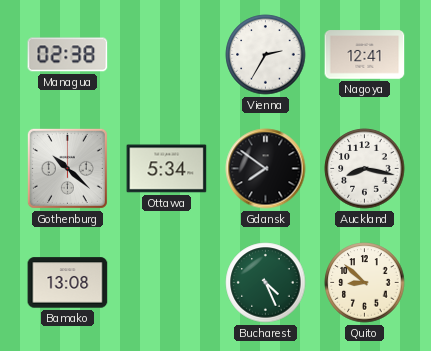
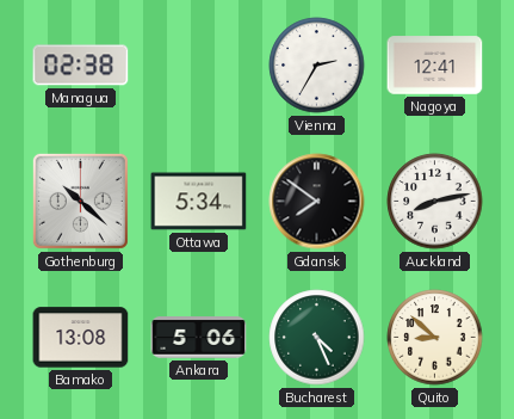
Auckland: 8:17 -> 8:13 (435, 202)
Ankara: none -> 5:06 (199, 338)
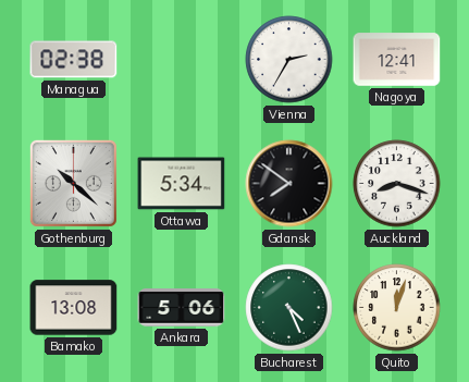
Auckland: 8:13 -> 8:18 (397, 184)
Quito: 8:52 -> 12:03 (397, 308)
